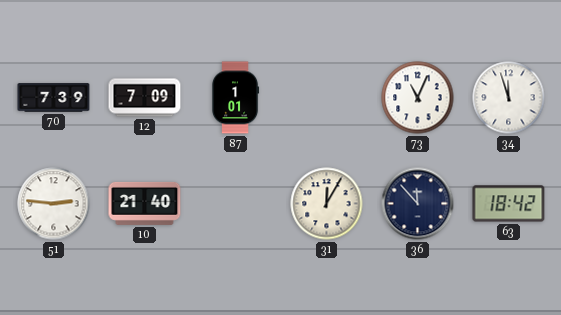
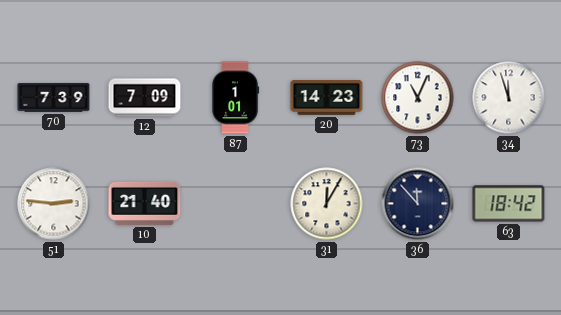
20: none -> 14:23 (327, 98)
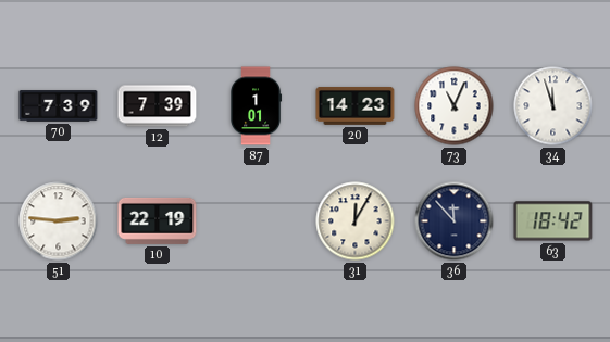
12: 7:09 -> 7:39 (158, 106)
10: 21:40 -> 22:19 (158, 220)
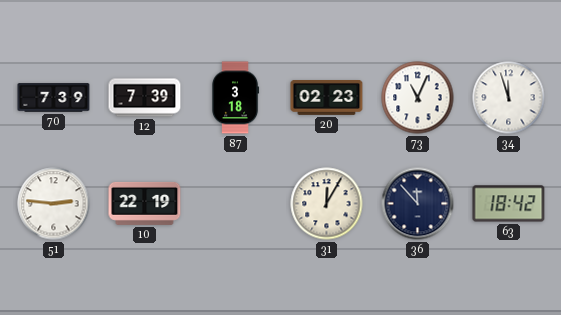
87: 1:01 -> 3:18 (236, 98)
20: 14:23 -> 02:23 (327, 98)
